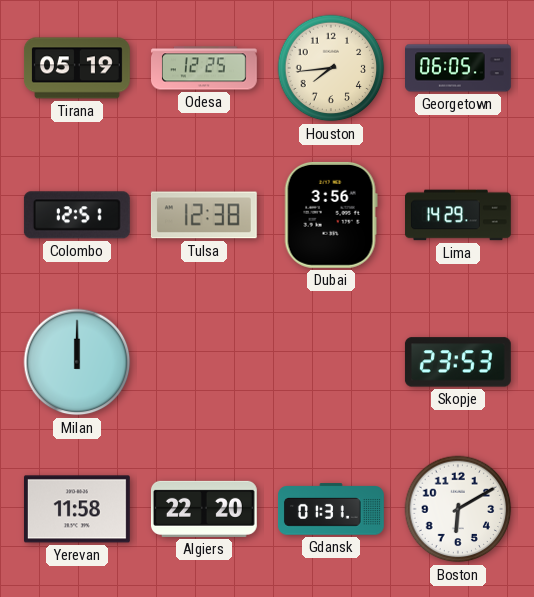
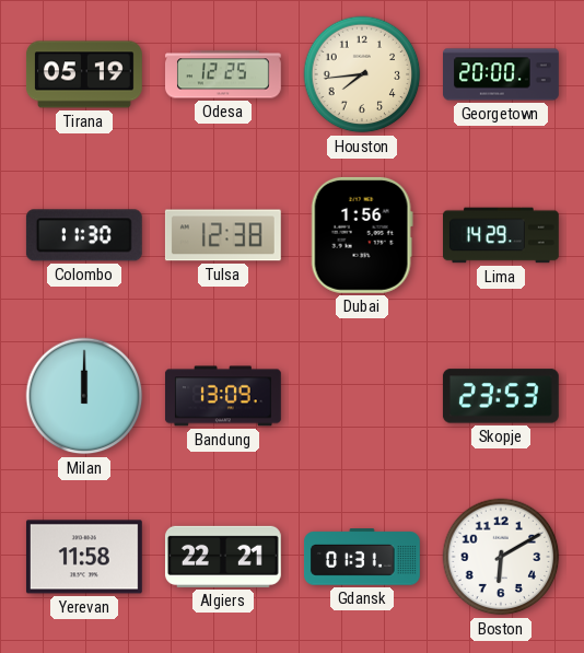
Georgetown: 06:05 -> 20:00 (502, 74)
Colombo: 12:51 -> 11:30 (84, 235)
Dubai: 3:56 -> 1:56 (362, 235)
Bandung: none -> 13:09 (223, 396)
Algiers: 22:20 -> 22:21 (223, 557)
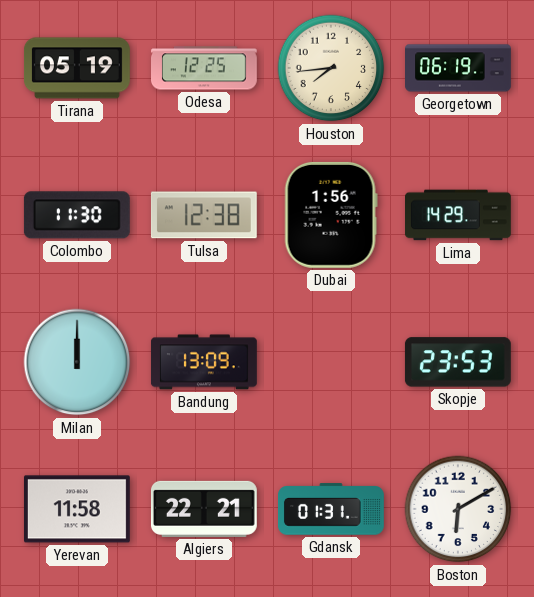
Georgetown: 20:00 -> 06:19 (459, 68)
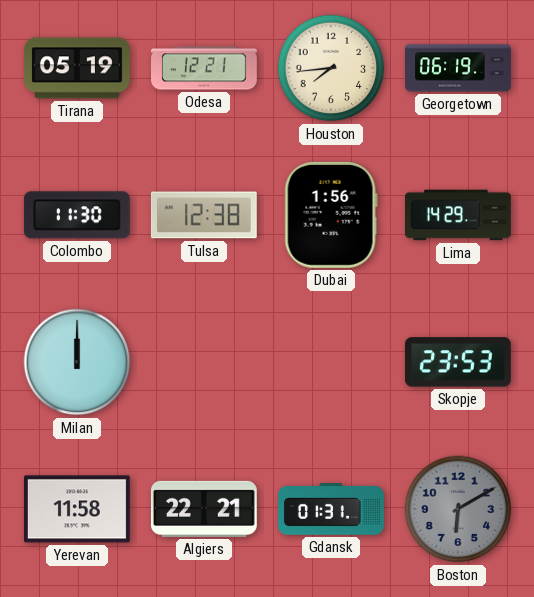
Odesa: 12:25 -> 12:21 (205, 68)
Bandung: 13:09 -> none (204, 362)
Boston dial: white -> grey (458, 509)
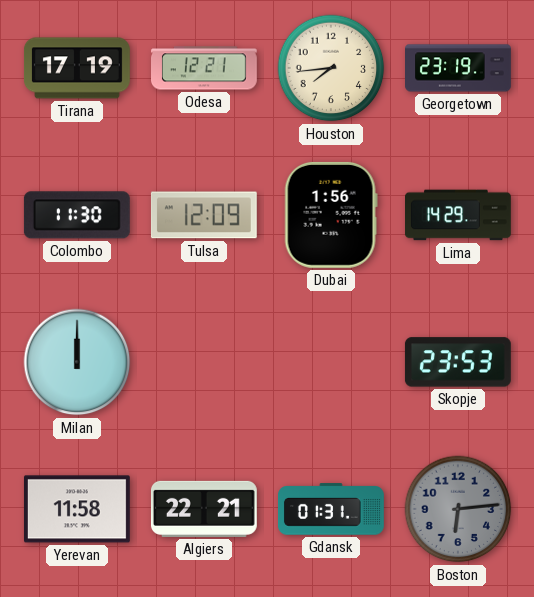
Tirana: 05:19 -> 17:19 (77, 68)
Georgetown: 06:19 -> 23:19 (459, 68)
Tulsa: 12:38 -> 12:09 (204, 215)
Boston: 6:10 -> 6:14 (458, 509)
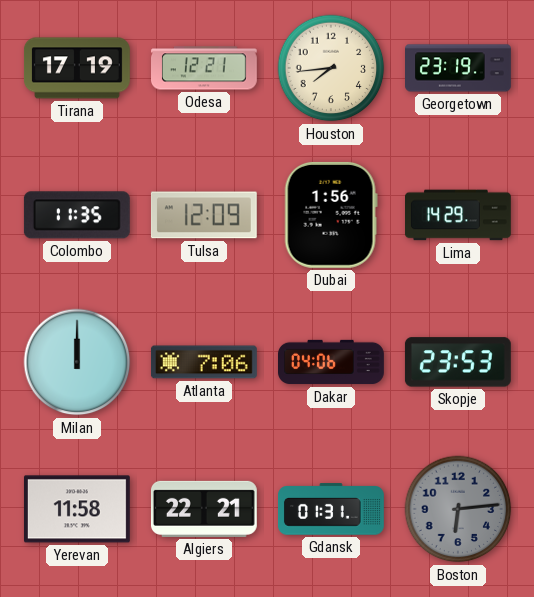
Colombo: 11:30 -> 11:35 (77, 215)
Atlanta: none -> 7:06 (204, 362)
Dakar: none -> 04:06 (332, 362)
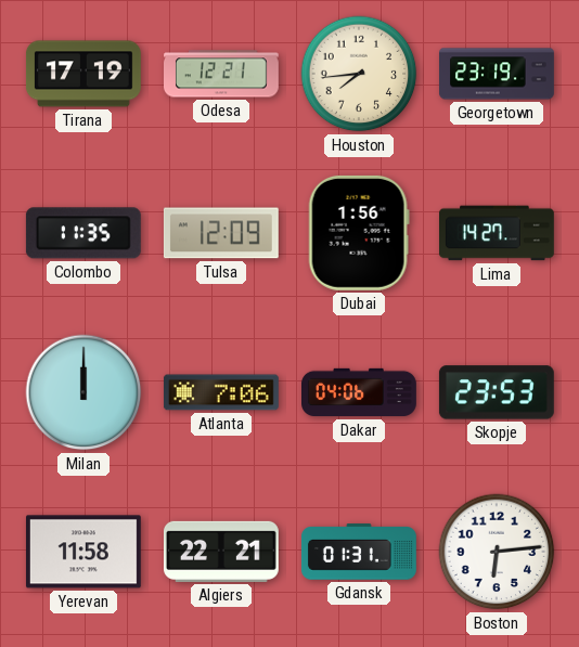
Lima: 14:29 -> 14:27 (498, 233)
Boston dial: grey -> white (497, 552)
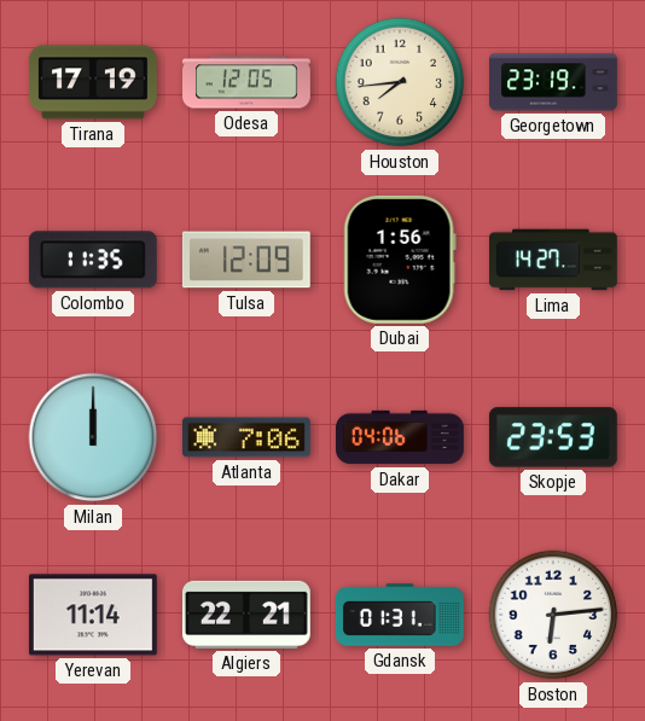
Odesa: 12:21 -> 12:05 (248, 82)
Yerevan: 11:58 -> 11:14 (93, 615)
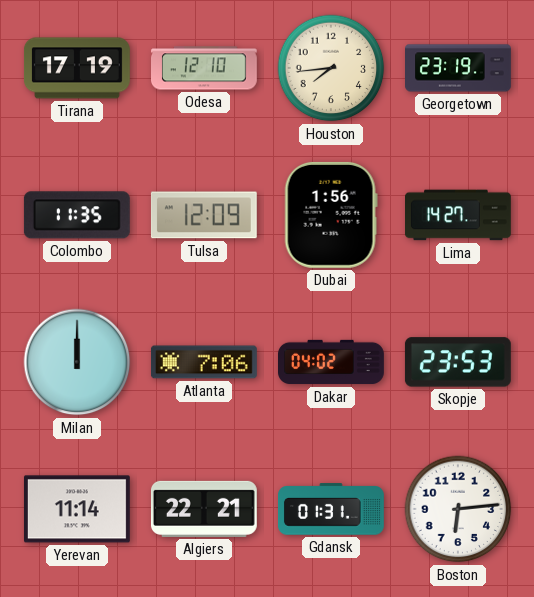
Odesa: 12:05 -> 12:10 (205, 68)
Dakar: 04:06 -> 04:02 (332, 362)
